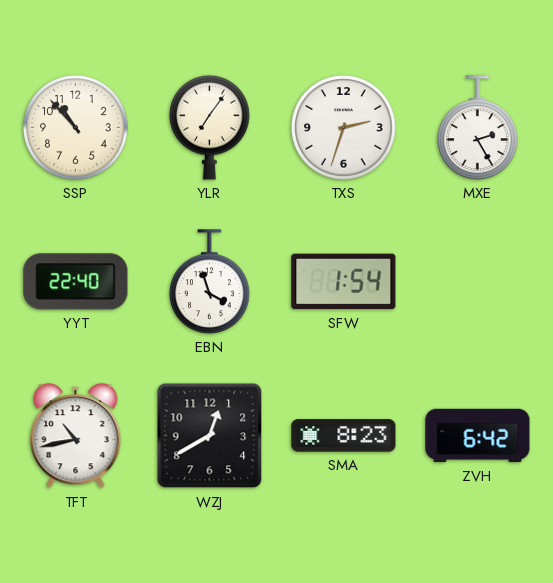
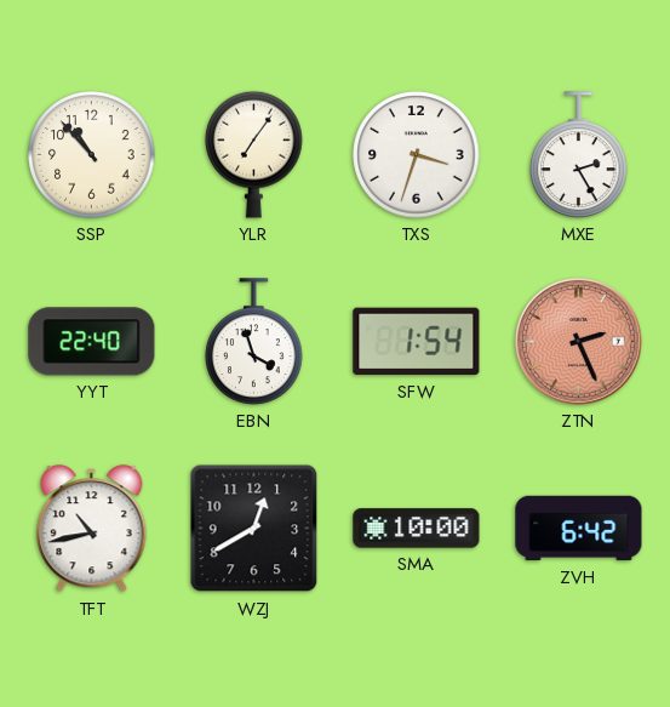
TXS: 2:33 -> 3:33 (417, 155)
ZTN: none -> 2:26 (578, 341)
SMA: 8:23 -> 10:00 (417, 529)
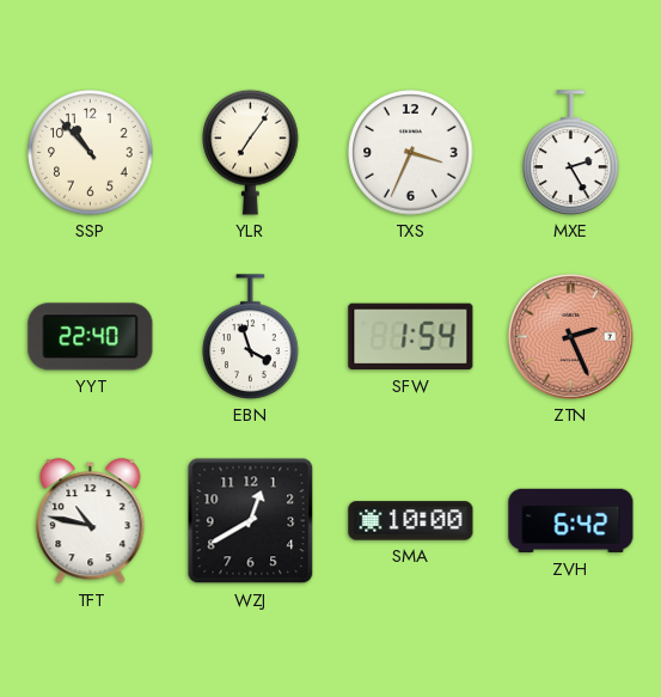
TXS: 3:33 -> 3:34 (411, 153)
TFT: 10:43 -> 10:47 (91, 521)
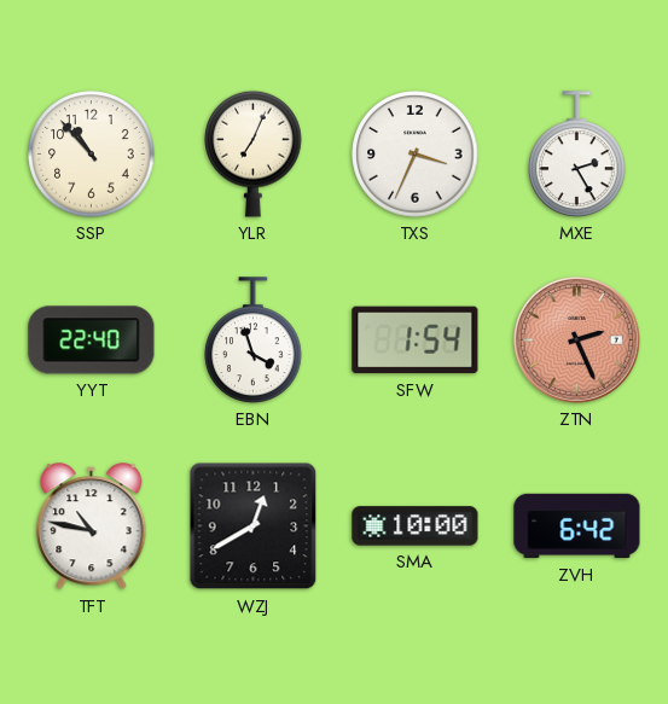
YLR: 7:06 -> 7:04 (254, 153)
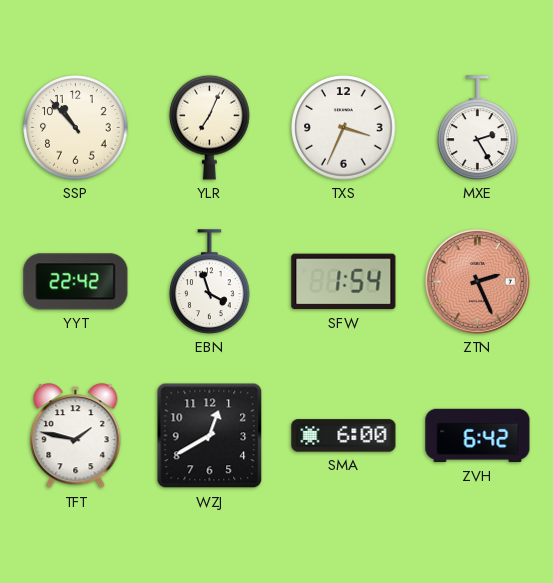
YYT: 22:40 -> 22:42 (76, 282)
TFT: 10:47 -> 1:47 (76, 436)
SMA: 10:00 -> 6:00 (344, 436)
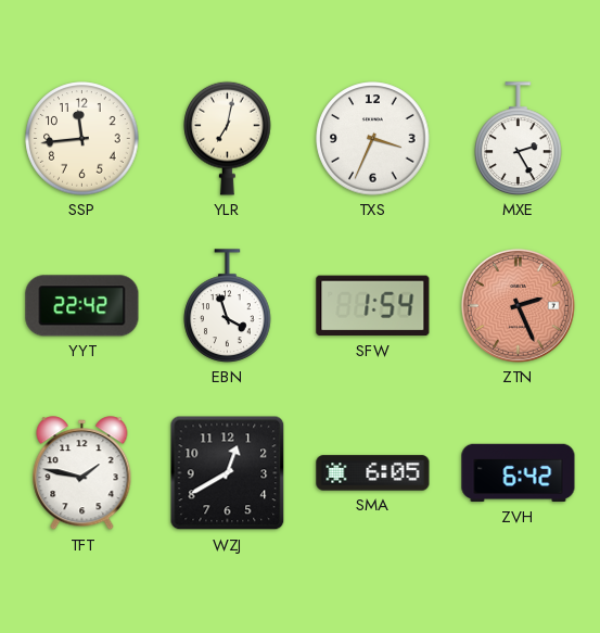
SSP: 10:53 -> 11:44 (82, 139)
YLR: 7:04 -> 7:02 (228, 138)
SMA: 6:00 -> 6:05 (373, 473)
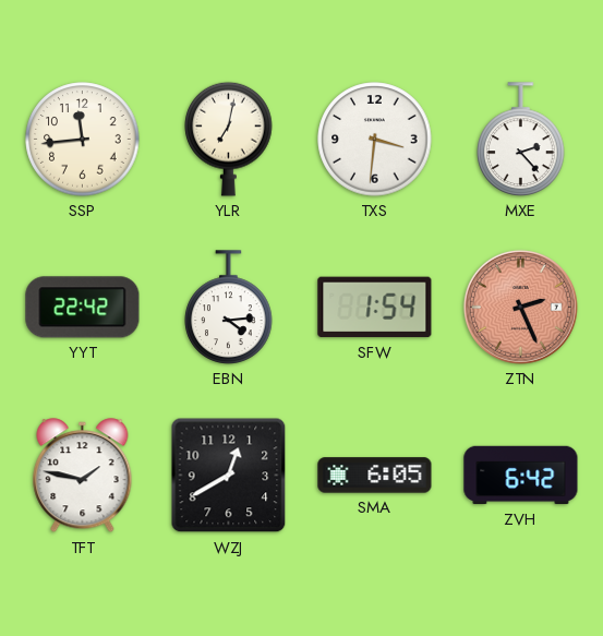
TXS: 3:34 -> 3:31 (375, 140)
MXE: 2:25 -> 2:23 (521, 140)
EBN: 3:57 -> 4:14 (229, 308)
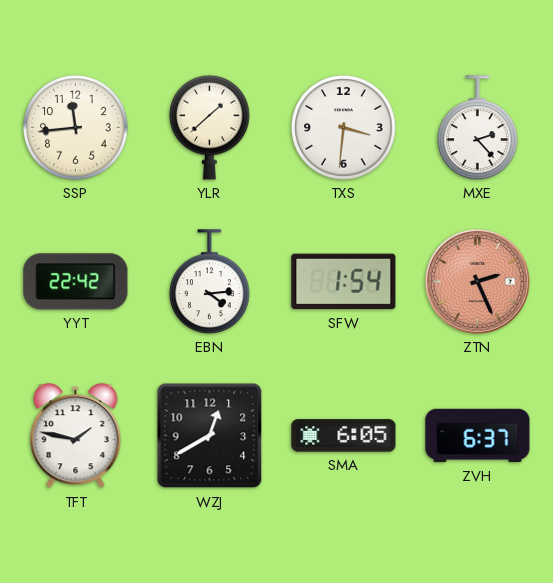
YLR: 7:02 -> 1:38 (210, 127)
ZVH: 6:42 -> 6:37 (478, 436)
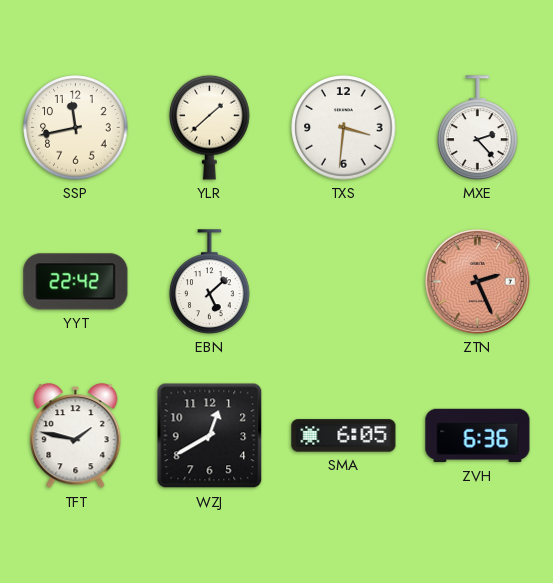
SSP: 11:44 -> 11:43 (76, 128)
EBN: 4:14 -> 5:08 (210, 282)
SFW: 1:54 -> none (344, 282)
ZVH: 6:37 -> 6:36 (478, 436)
